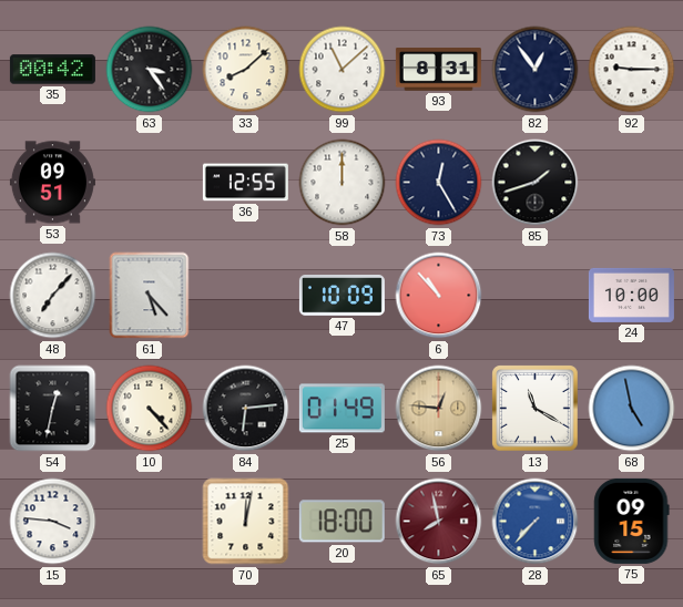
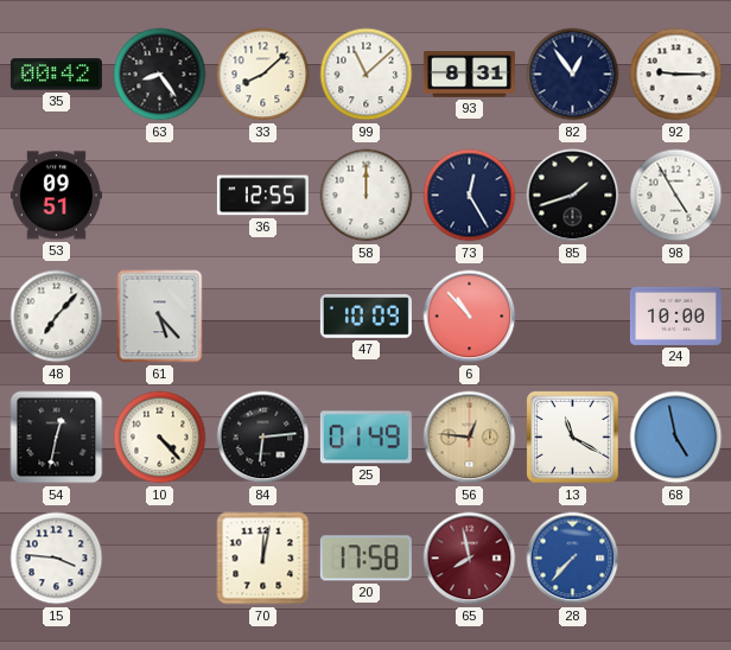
63: 3:24 -> 8:24 (160, 75)
98: none -> 4:55 (676, 196)
20: 18:00 -> 17:58 (366, 559)
75: 09:15 -> none (632, 521)
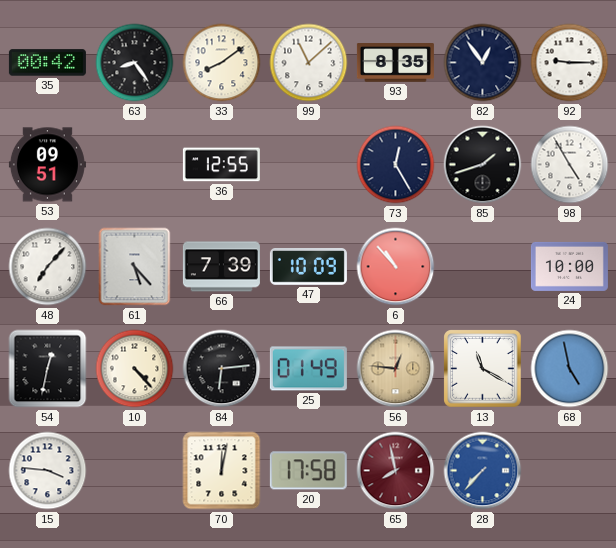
33: 8:08 -> 8:09 (222, 63)
93: 8:31 -> 8:35 (395, 63)
58: 12:00 -> none (367, 196)
66: none -> 7:39 (221, 267)
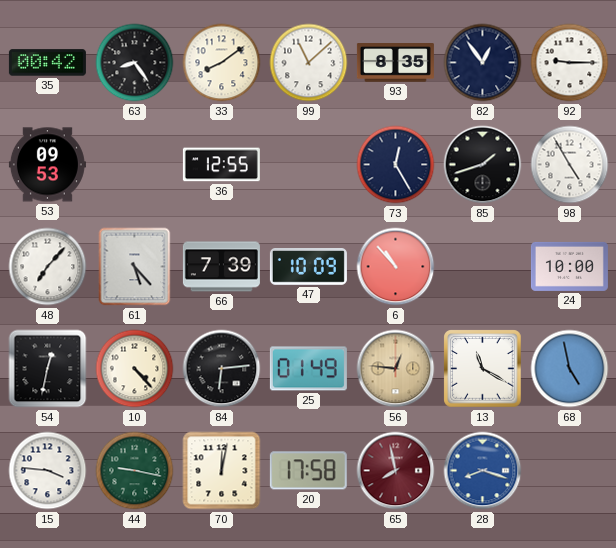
53: 09:51 -> 09:53 (47, 165)
44: none -> 9:17 (135, 471)
28: 7:37 -> 8:18 (483, 471)
